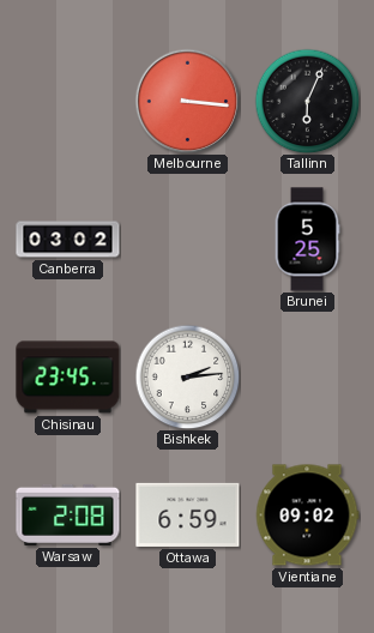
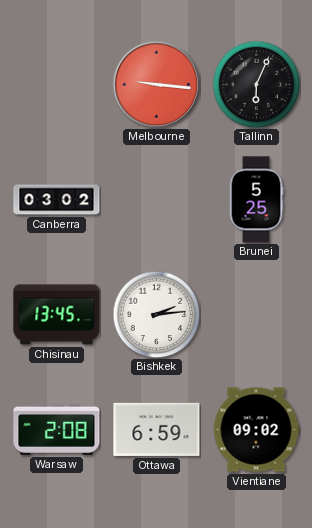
Melbourne: 3:16 -> 9:16 (156, 84)
Chisinau: 23:45 -> 13:45 (57, 315)
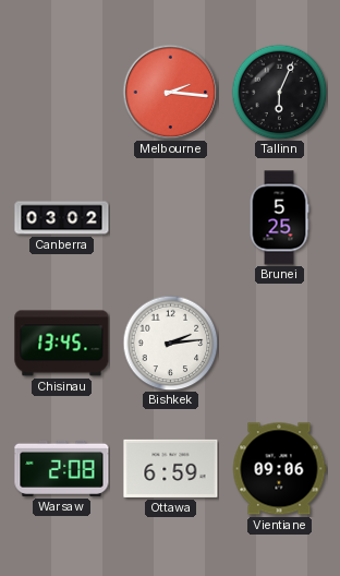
Melbourne: 9:16 -> 2:16 (170, 92)
Vientiane: 09:02 -> 09:06 (279, 469)
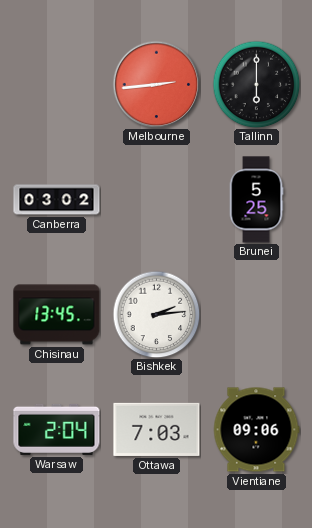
Melbourne: 2:16 -> 2:44 (156, 84)
Tallinn: 6:04 -> 6:00 (256, 84)
Warsaw: 2:08 -> 2:04 (57, 429)
Ottawa: 6:59 -> 7:03 (157, 429)
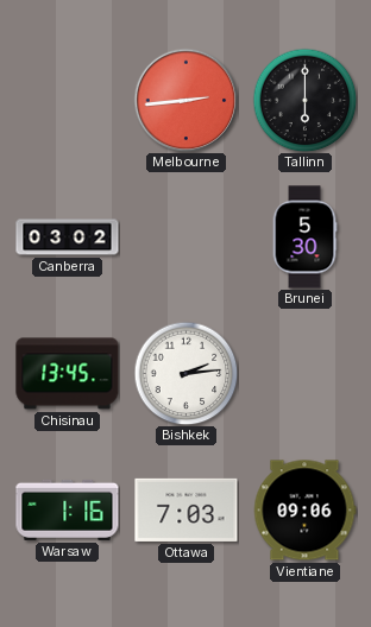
Brunei: 5:25 -> 5:30 (304, 237)
Warsaw: 2:04 -> 1:16 (68, 509)
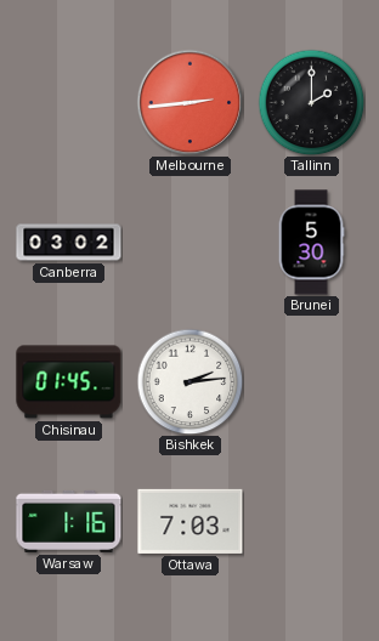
Tallinn: 6:00 -> 2:00 (311, 102)
Chisinau: 13:45 -> 01:45 (69, 382)
Vientiane: 09:06 -> none (304, 511)
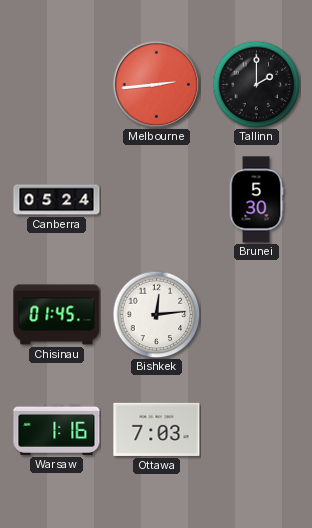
Canberra: 03:02 -> 05:24 (57, 200)
Bishkek: 2:14 -> 12:14 (156, 314)
